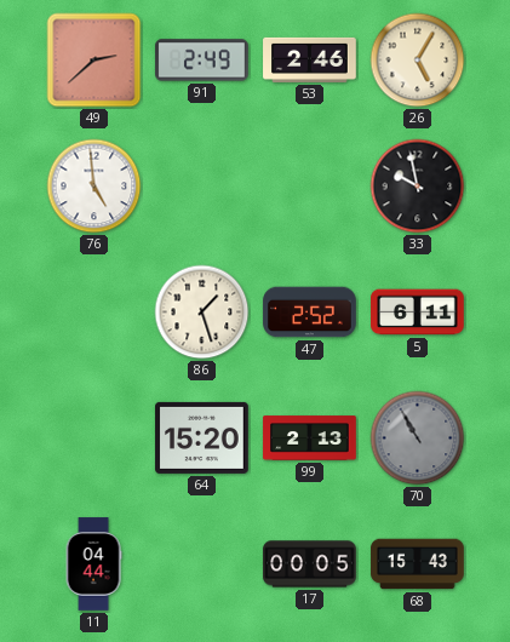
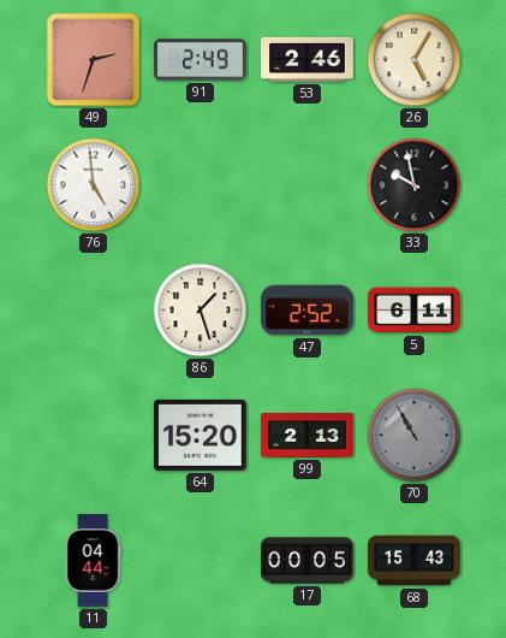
49: 2:38 -> 2:33 (94, 60)
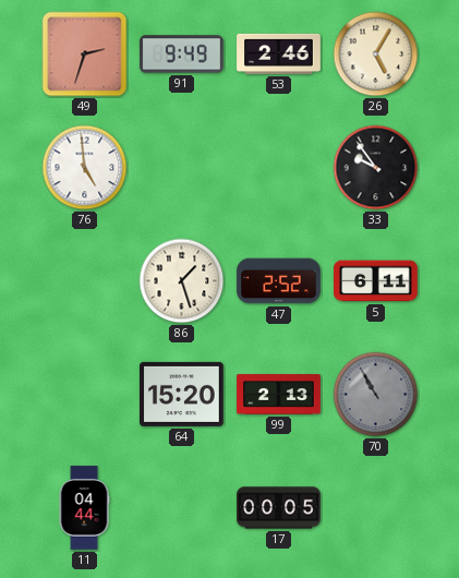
91: 2:49 -> 9:49 (182, 55)
33: 9:58 -> 9:54 (376, 168)
68: 15:43 -> none (415, 561)
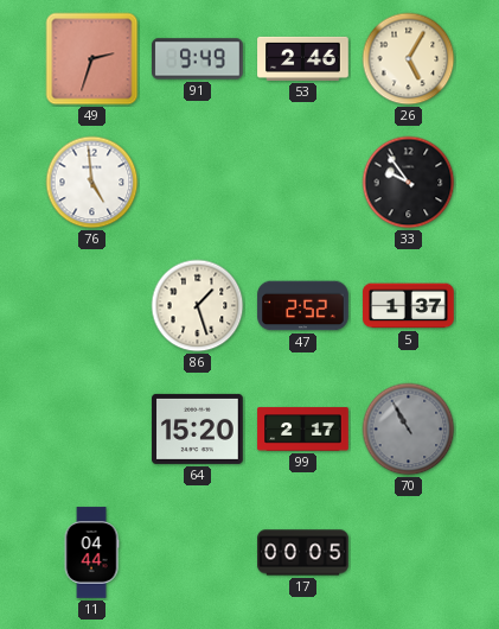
5: 6:11 -> 1:37 (409, 306)
99: 2:13 -> 2:17 (303, 430)
